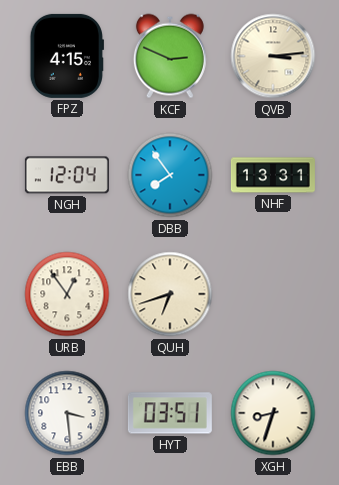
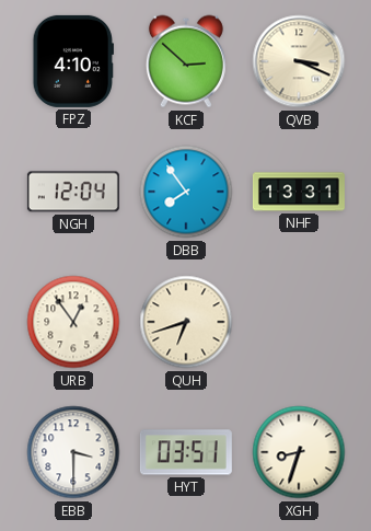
FPZ: 4:15 -> 4:10 (73, 61)
KCF: 2:49 -> 2:52 (186, 61)
QVB: 3:14 -> 3:19 (299, 61)
EBB: 3:29 -> 3:30 (73, 452)
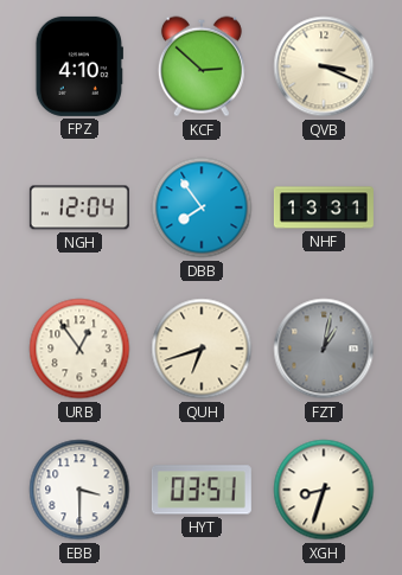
FZT: none -> 1:02 (324, 349)
